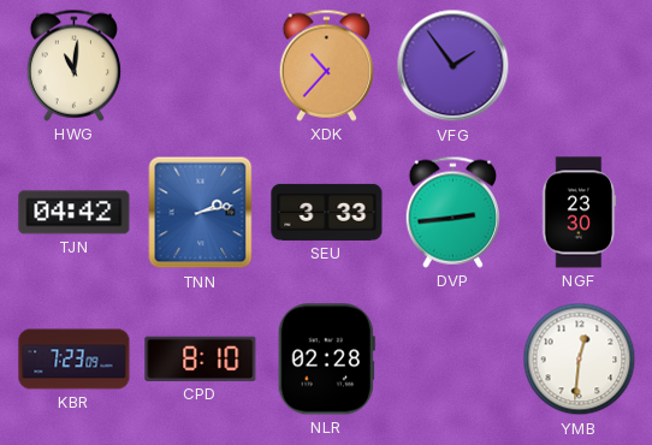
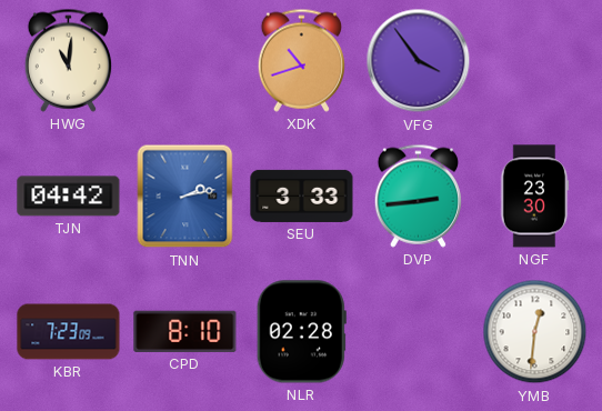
XDK: 10:37 -> 10:42 (301, 60)
VFG: 1:54 -> 3:54 (419, 61)
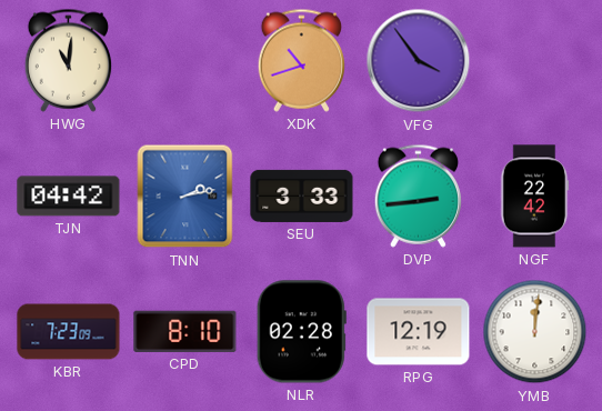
NGF: 23:30 -> 22:42 (534, 197)
RPG: none -> 12:19 (419, 332)
YMB: 12:31 -> 12:01 (535, 332)
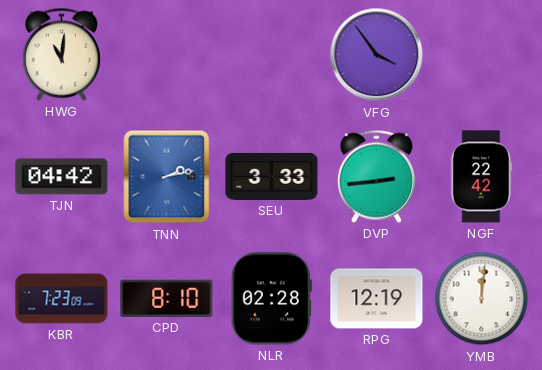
XDK: 10:42 -> none (301, 60)
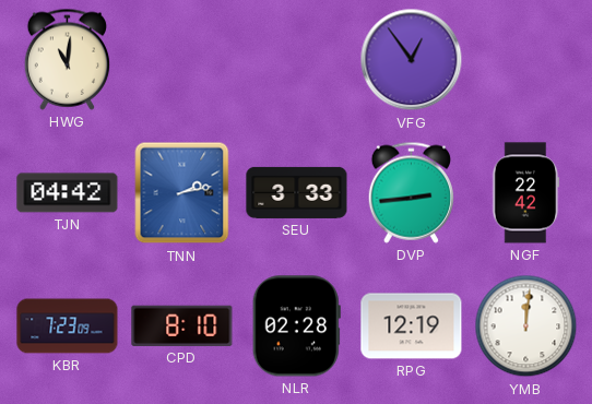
VFG: 3:54 -> 12:54 (412, 60)
